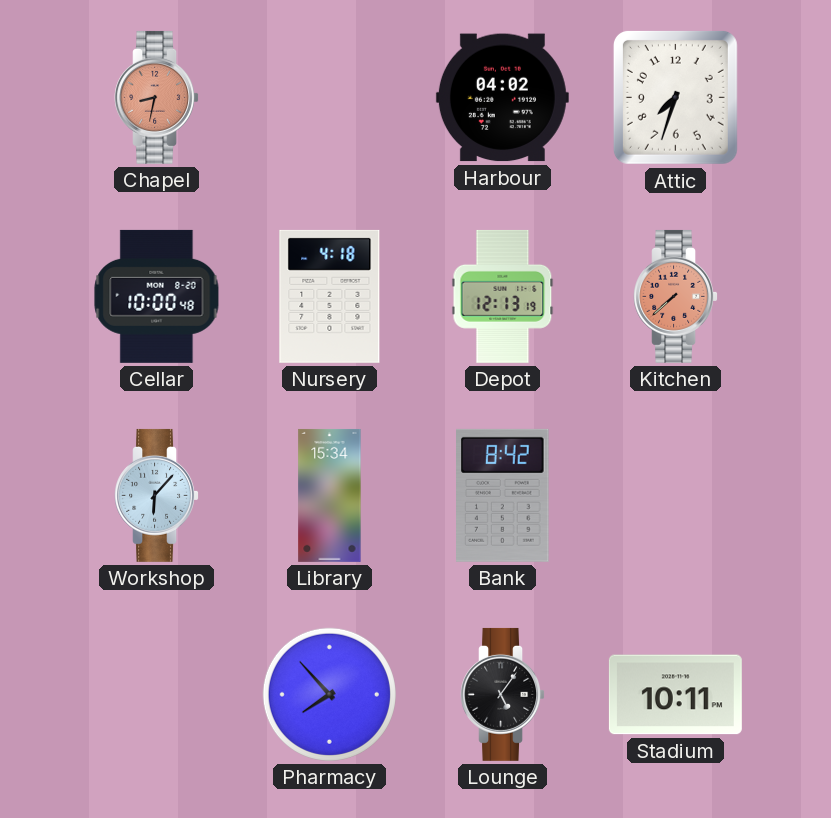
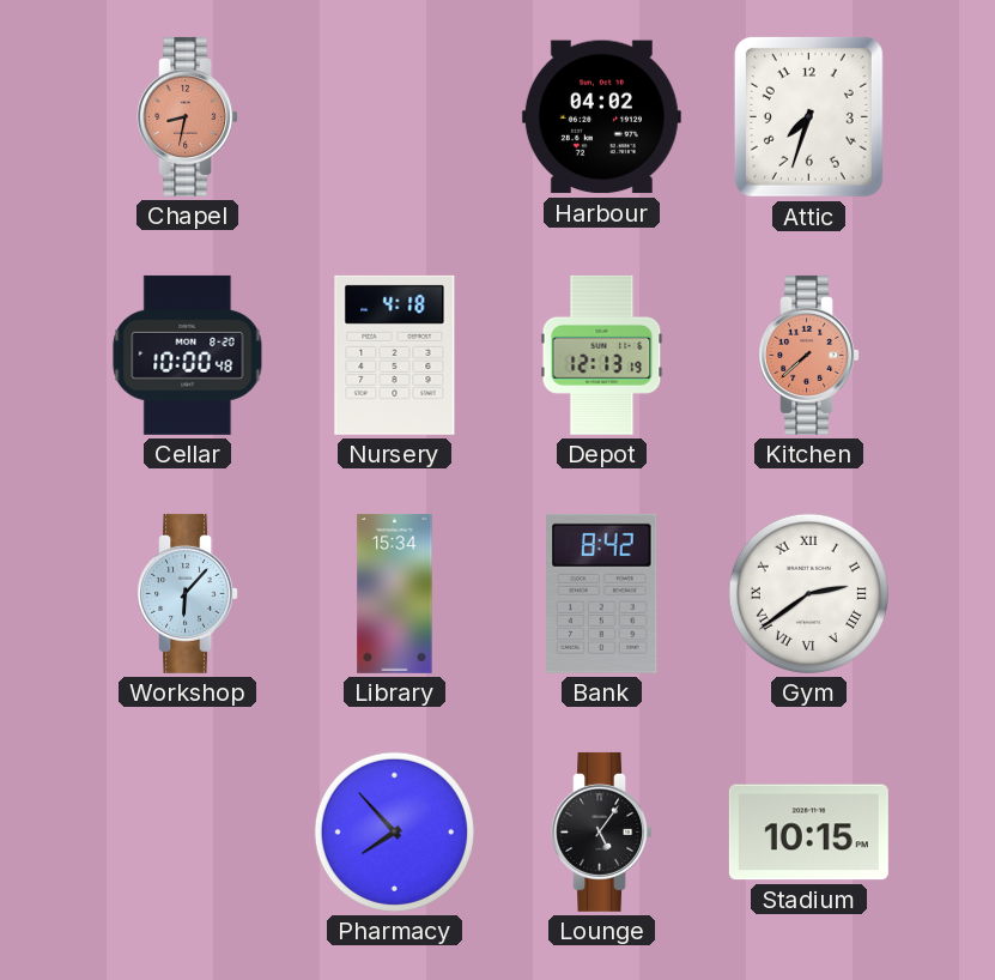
Gym: none -> 2:39 (808, 593)
Stadium: 10:11 -> 10:15 (808, 833)
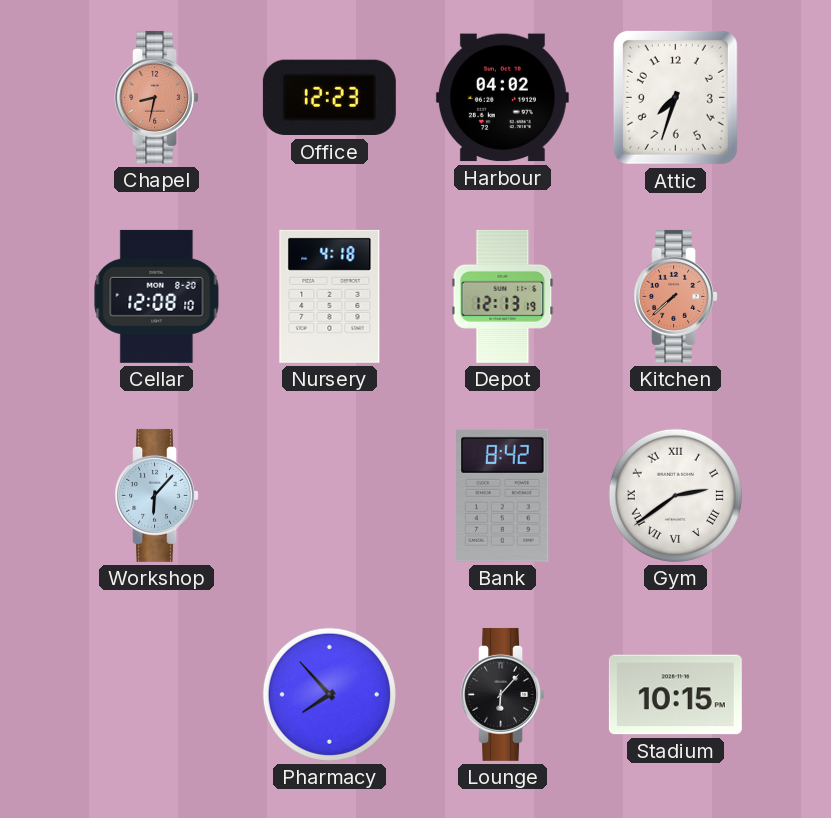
Office: none -> 12:23 (329, 98)
Cellar: 10:00 -> 12:08 (157, 296)
Library: 15:34 -> none (395, 593)
Lounge: 5:06 -> 6:07 (502, 694)
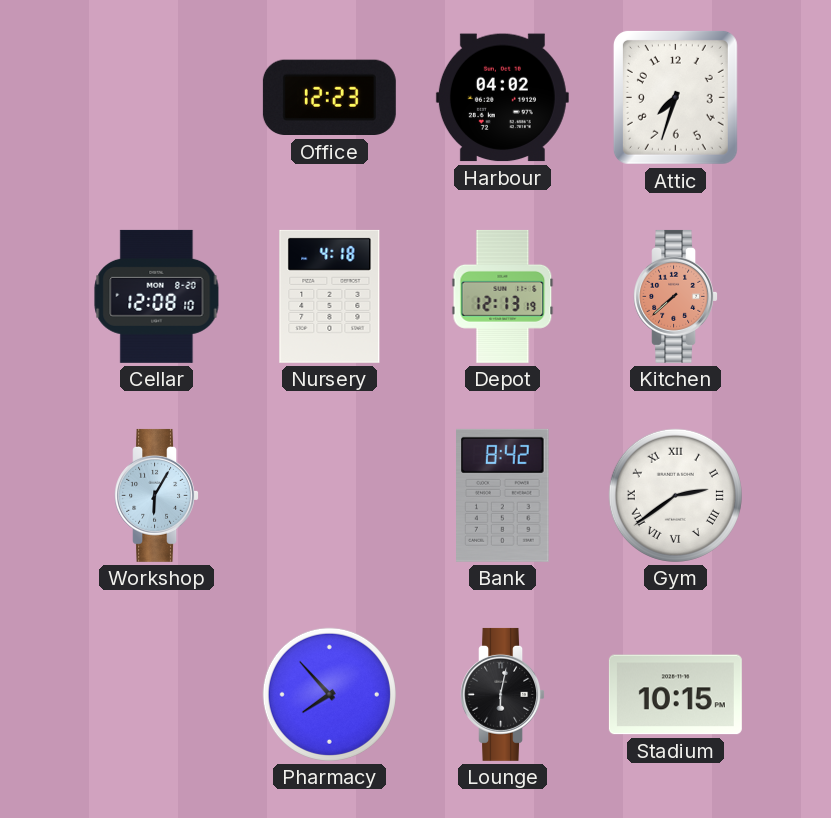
Chapel: 8:32 -> none (156, 97)
Workshop: 6:07 -> 6:05 (156, 495)
Lounge: 6:07 -> 6:02 (502, 694)
